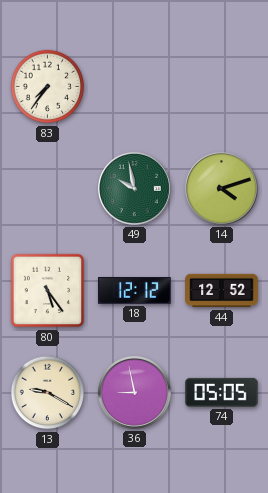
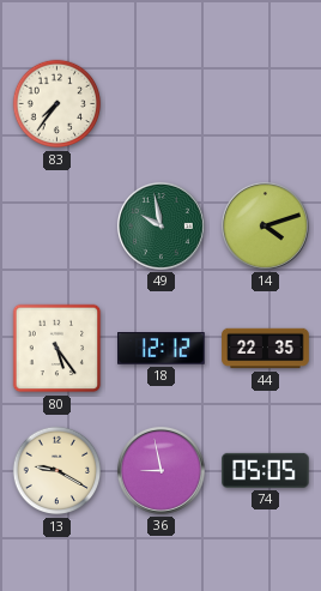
44: 12:52 -> 22:35 (266, 349)
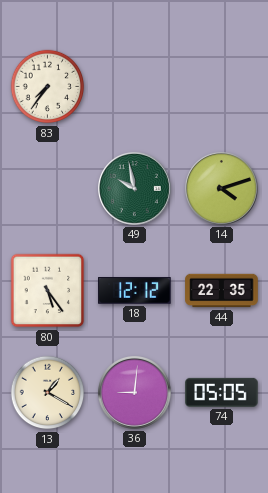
13: 9:20 -> 1:20 (48, 393)
36: 8:58 -> 9:01 (134, 392)
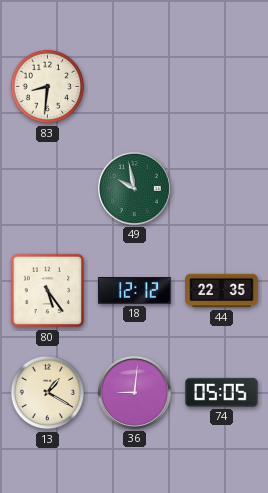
83: 7:36 -> 8:31 (48, 87)
14: 4:12 -> none (221, 188)
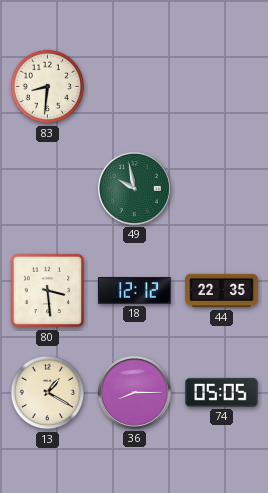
80: 5:24 -> 3:29 (48, 291)
36: 9:01 -> 8:15 (134, 392)
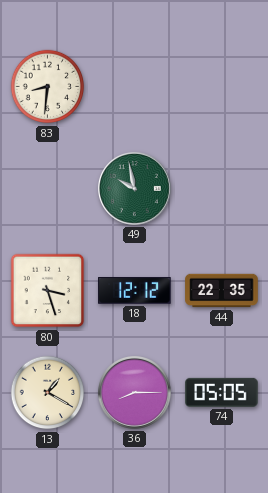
80: 3:29 -> 3:27 (48, 291)
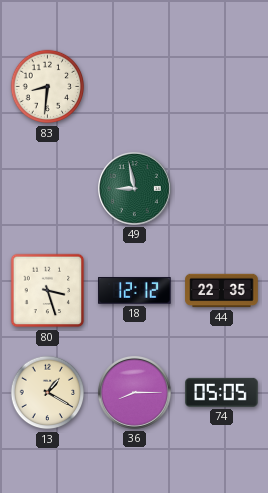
49: 9:58 -> 8:58 (134, 188)
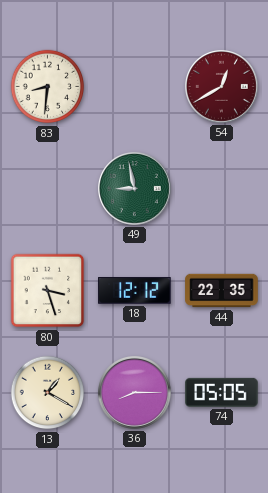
54: none -> 12:40 (221, 86)
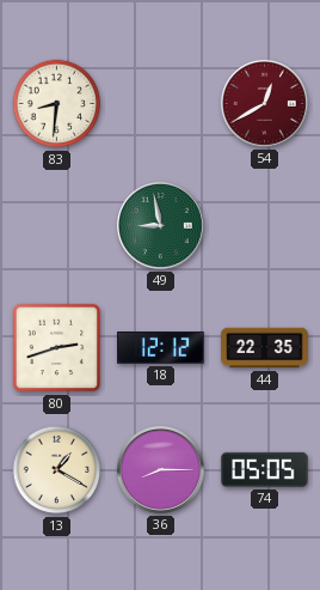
80: 3:27 -> 2:42 (57, 348)
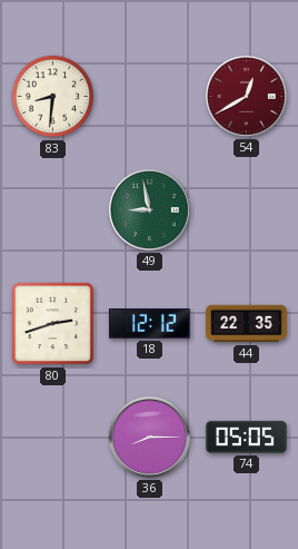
13: 1:20 -> none (57, 470)
